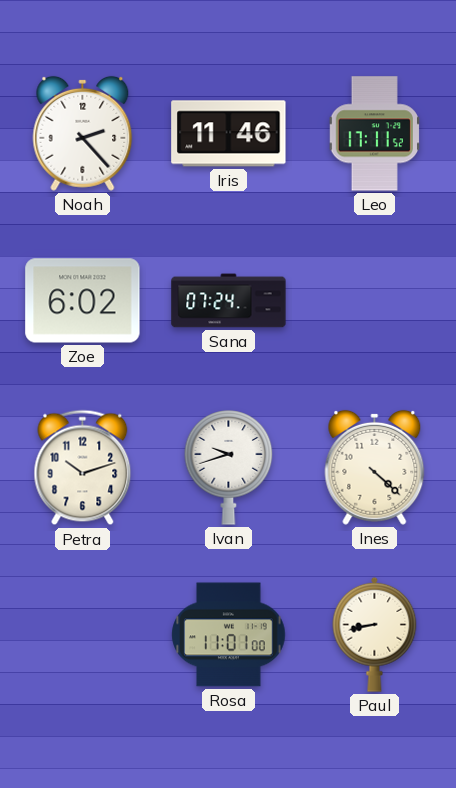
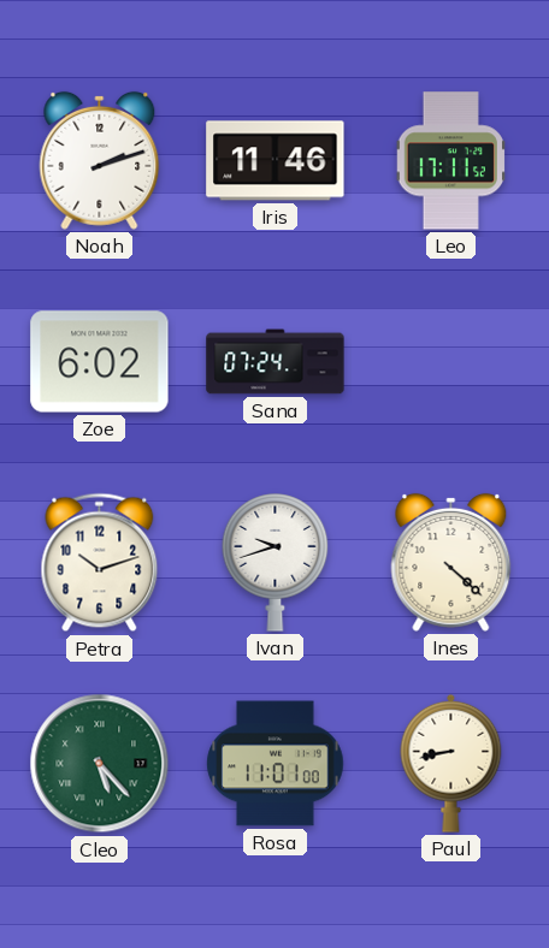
Noah: 2:23 -> 2:12 (100, 160)
Cleo: none -> 5:23 (100, 764)
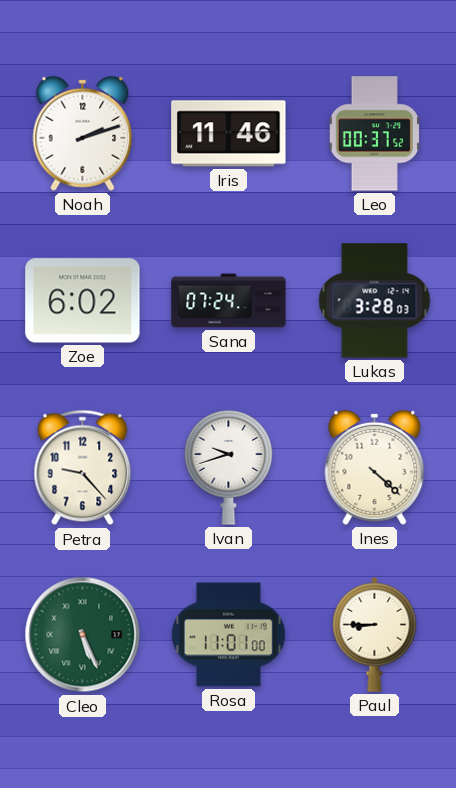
Leo: 17:11 -> 00:37 (374, 134)
Lukas: none -> 3:28 (375, 301)
Petra: 10:12 -> 9:23 (83, 468)
Cleo: 5:23 -> 5:26 (83, 635)
Paul: 8:43 -> 8:45 (375, 634)
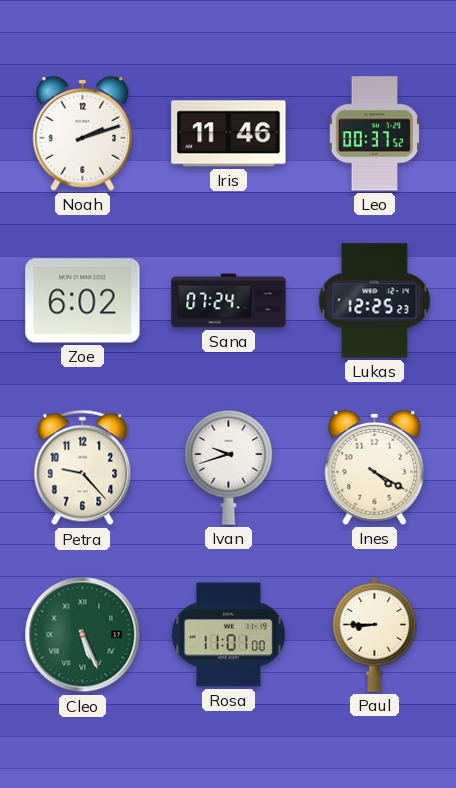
Lukas: 3:28 -> 12:25 (375, 301)
Ines: 4:22 -> 4:20 (375, 467)
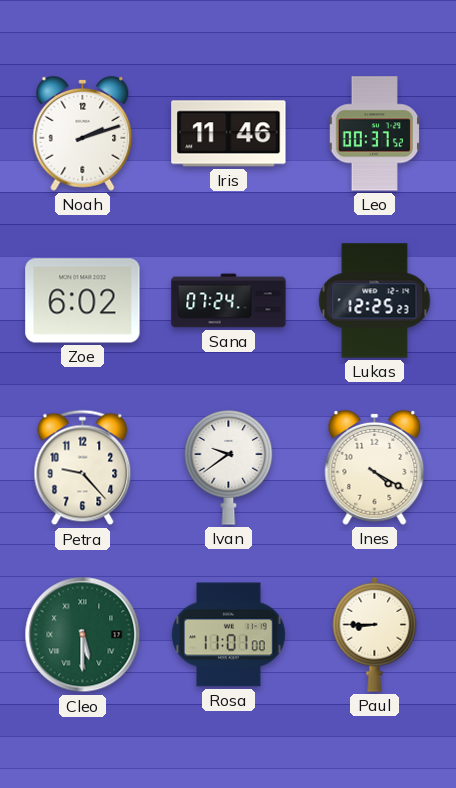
Ivan: 9:42 -> 9:39 (229, 468)
Cleo: 5:26 -> 5:30 (83, 635)
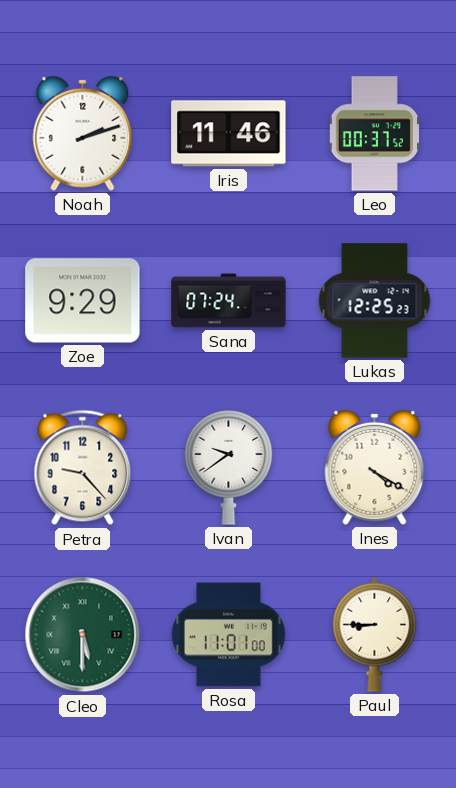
Zoe: 6:02 -> 9:29 (83, 301)
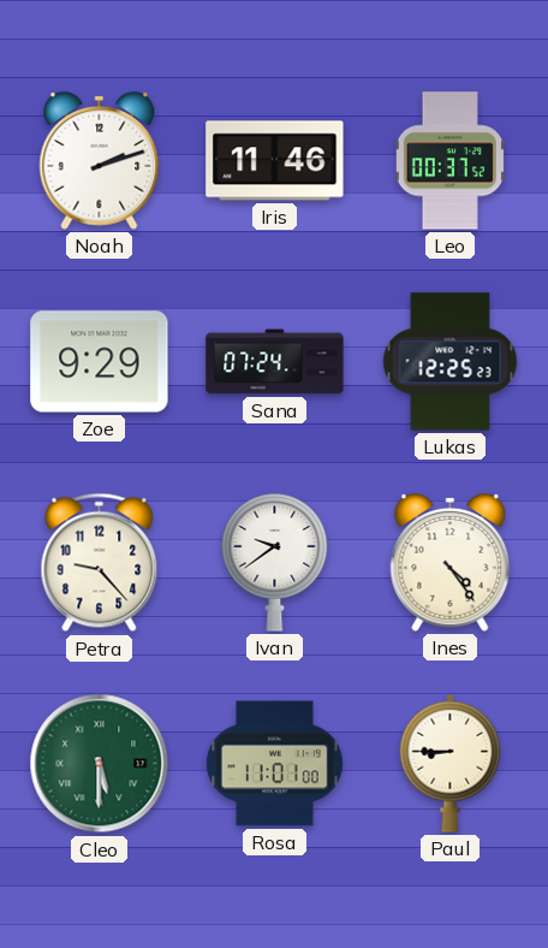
Ines: 4:20 -> 4:24 (451, 562)
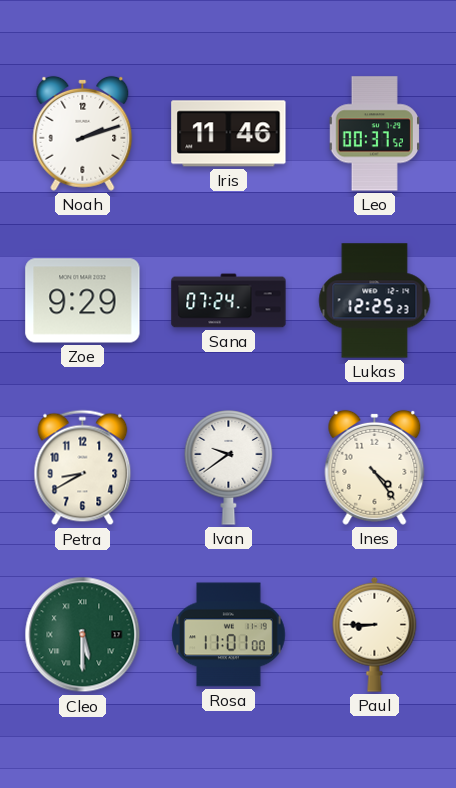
Petra: 9:23 -> 8:40 (83, 468)
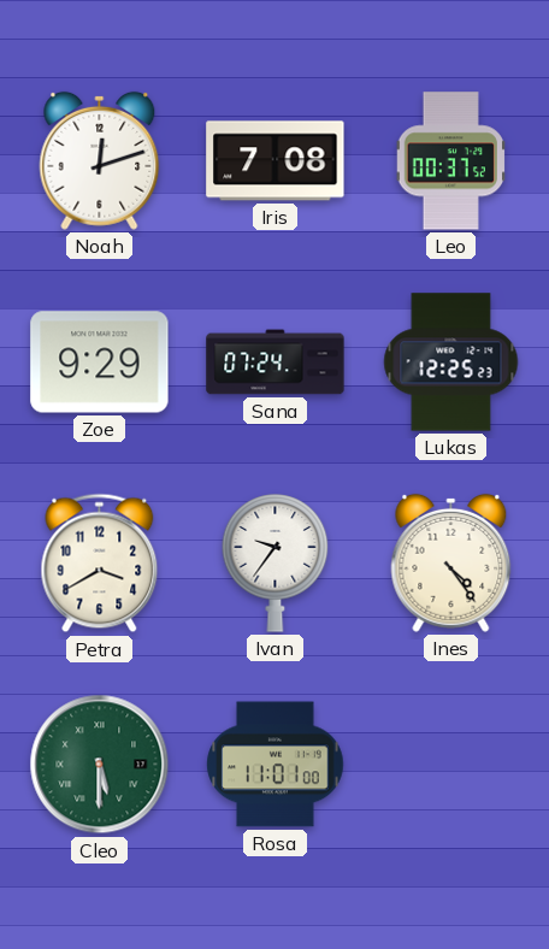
Noah: 2:12 -> 12:12 (100, 160)
Iris: 11:46 -> 7:08 (276, 161)
Petra: 8:40 -> 3:40 (100, 564)
Ivan: 9:39 -> 9:36 (276, 564)
Paul: 8:45 -> none (375, 634)
